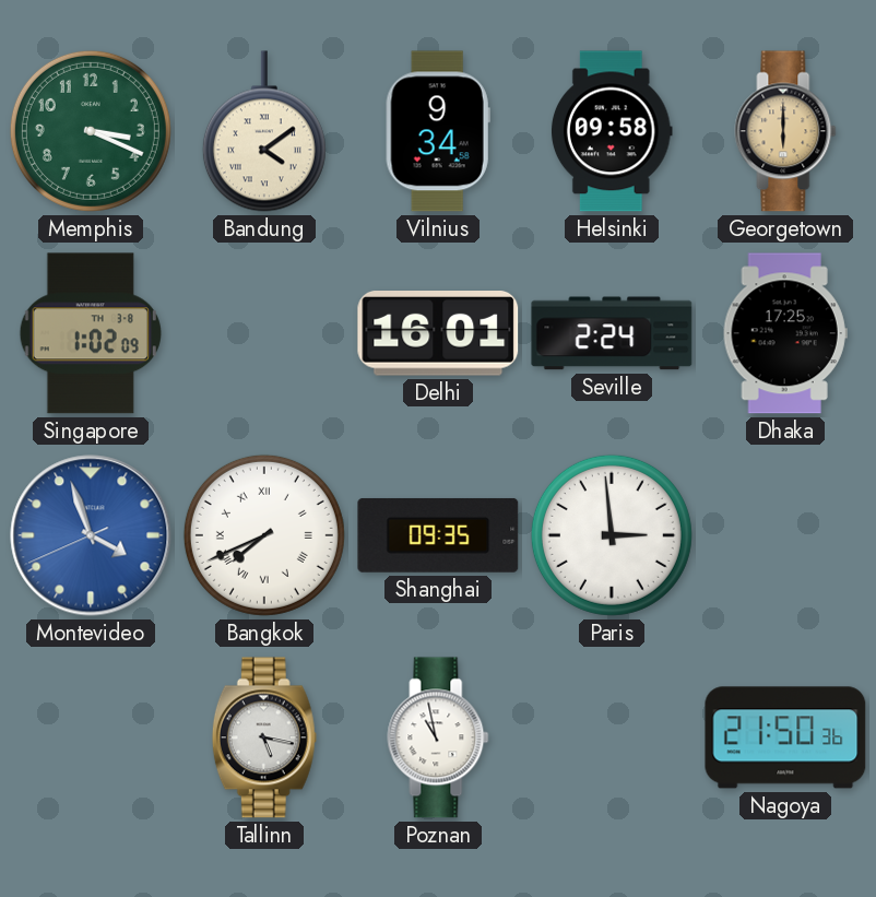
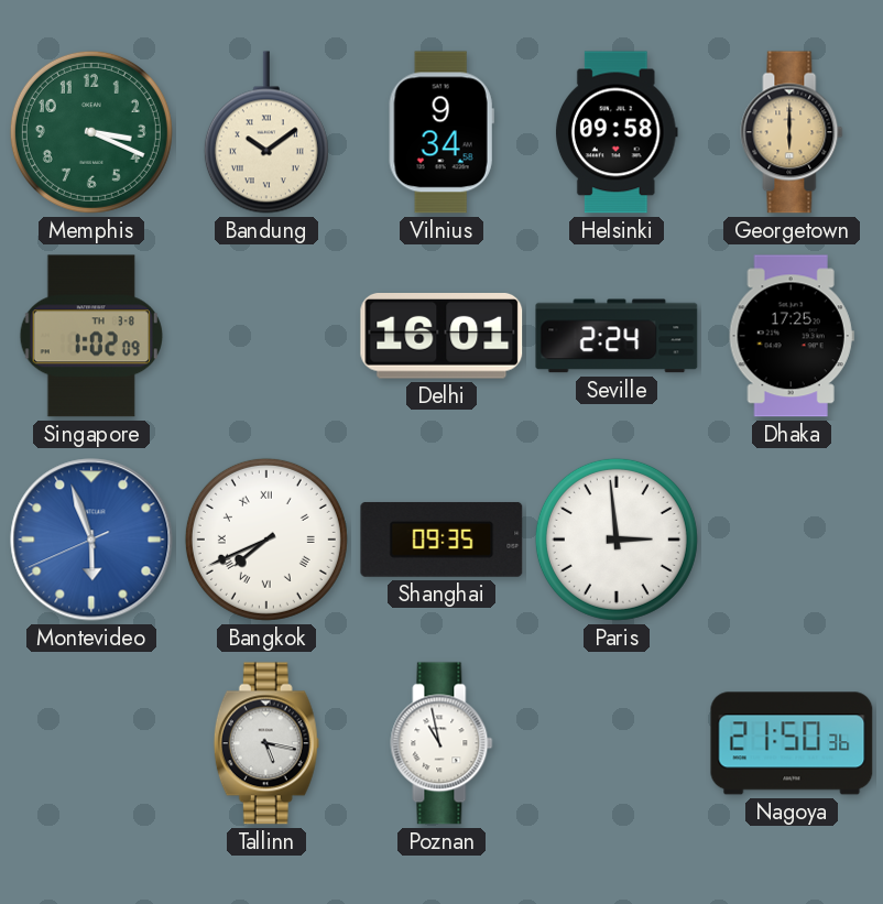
Bandung: 4:09 -> 10:09 (266, 132)
Montevideo: 3:56 -> 5:56 (91, 540)
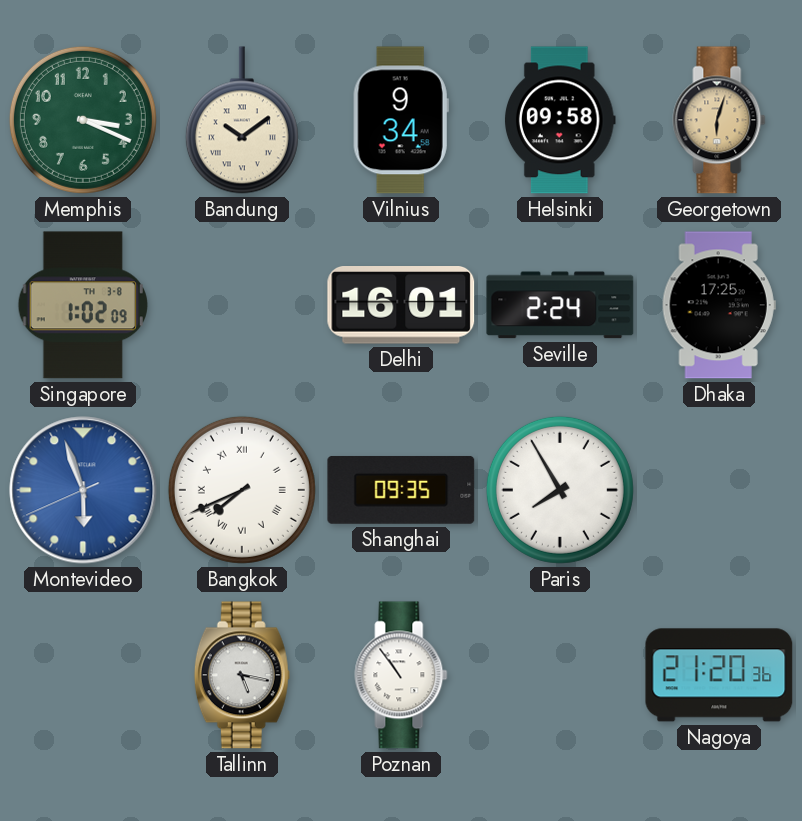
Georgetown: 6:00 -> 6:03 (719, 120)
Paris: 2:59 -> 7:55 (560, 490)
Poznan: 10:58 -> 10:54 (401, 675)
Nagoya: 21:50 -> 21:20 (719, 675)
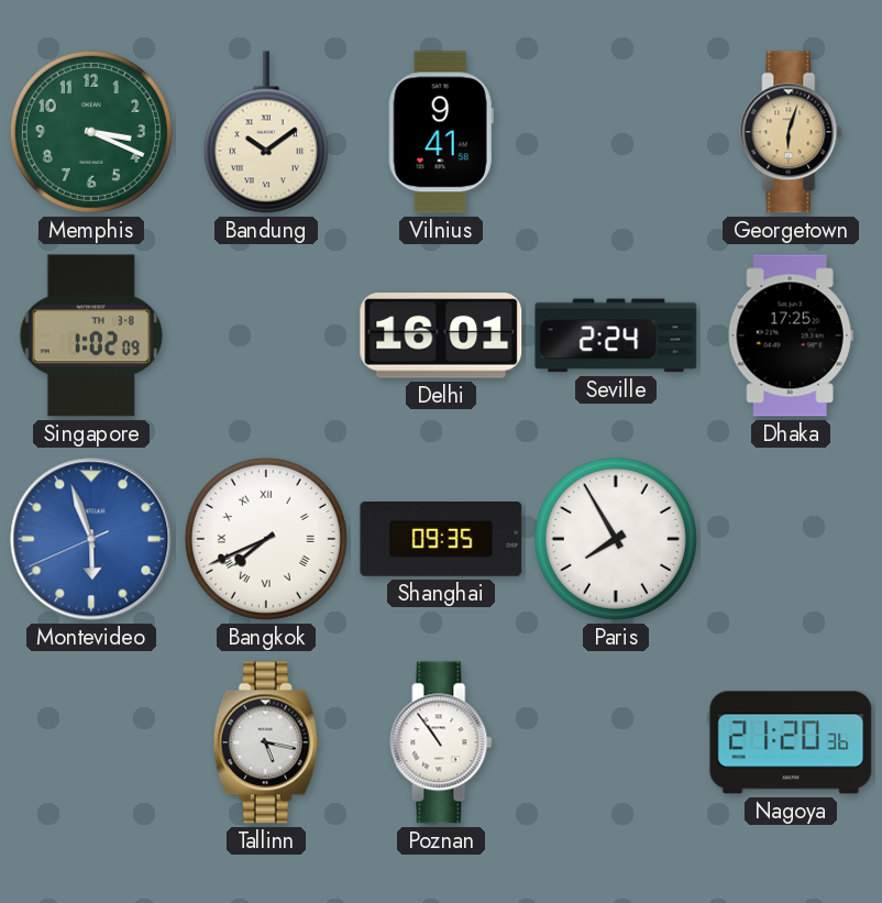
Vilnius: 9:34 -> 9:41 (441, 132)
Helsinki: 09:58 -> none (560, 120)
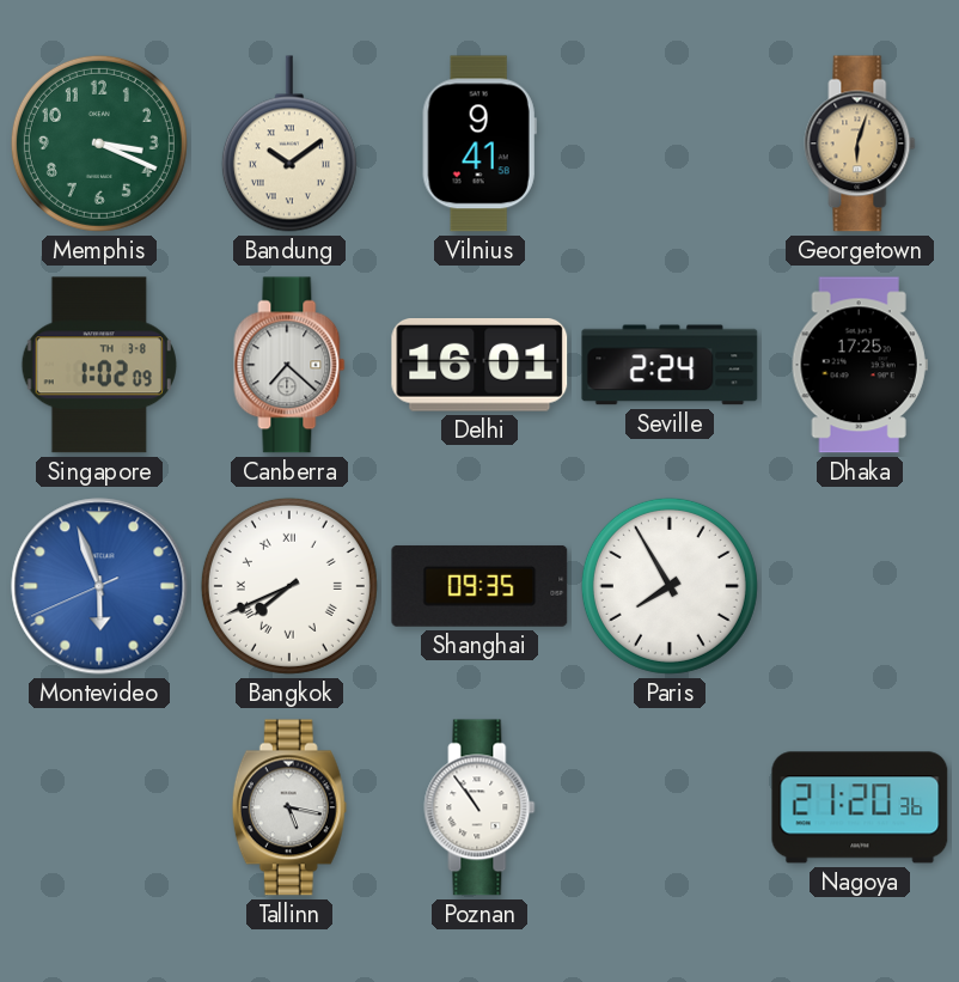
Canberra: none -> 7:22 (289, 365)
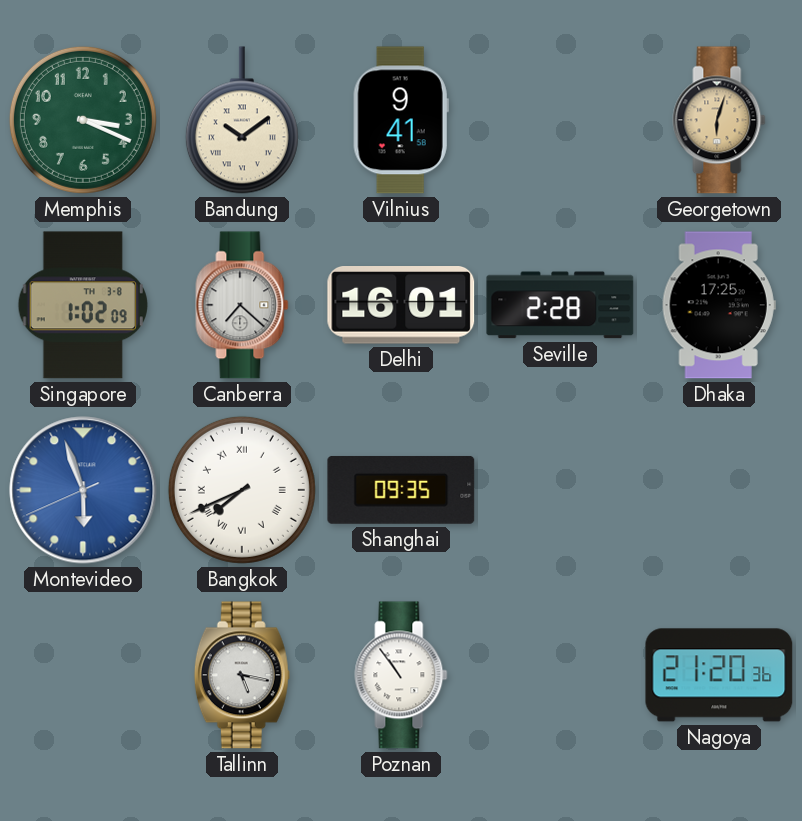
Seville: 2:24 -> 2:28 (560, 305)
Paris: 7:55 -> none (670, 586)
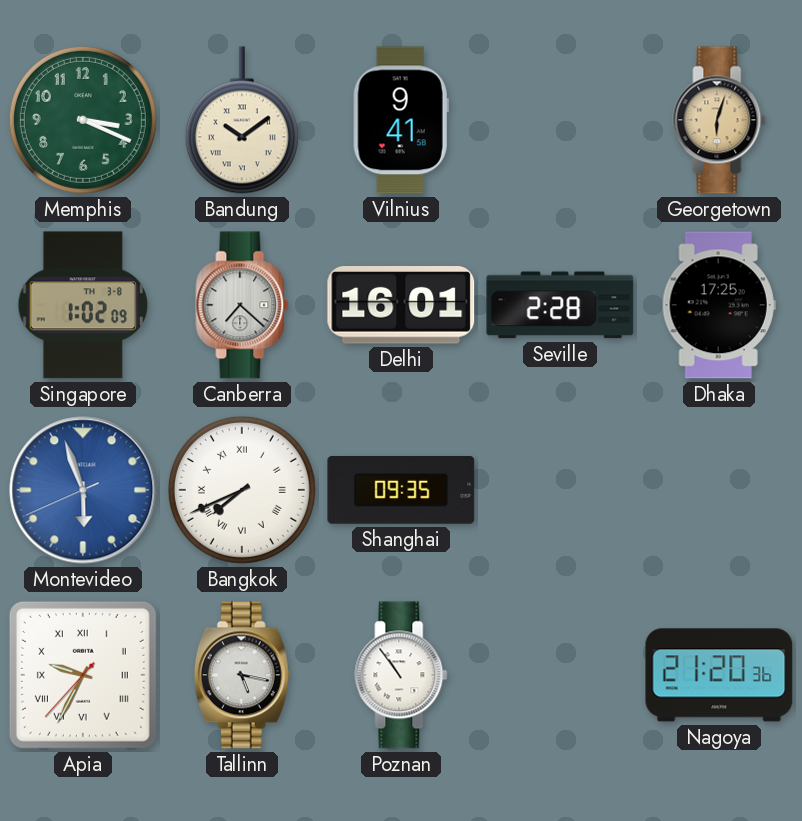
Apia: none -> 9:34 (83, 675)
